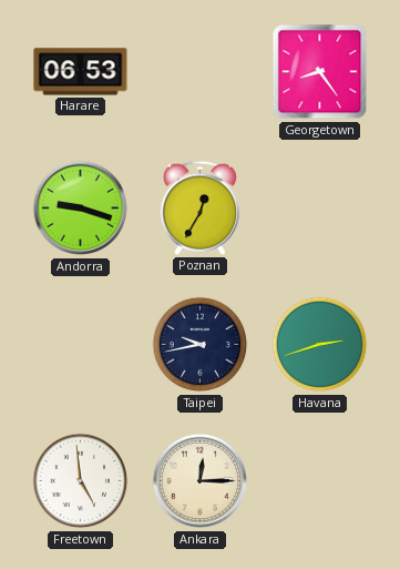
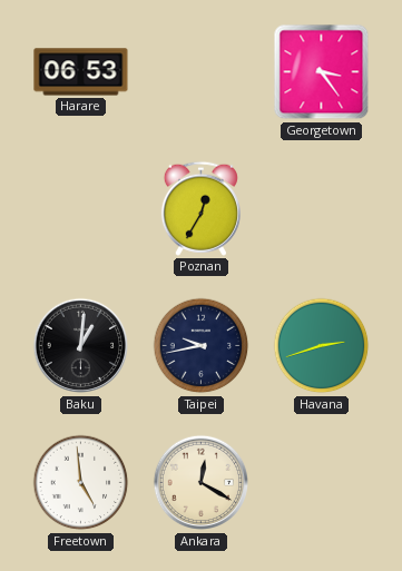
Georgetown: 8:24 -> 3:24 (322, 72)
Andorra: 9:18 -> none (81, 209)
Baku: none -> 1:01 (81, 346)
Ankara: 12:15 -> 12:20 (202, 483)
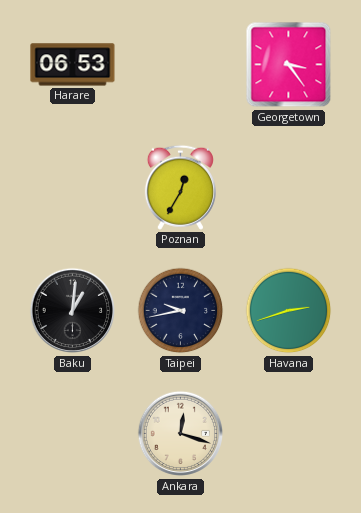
Freetown: 4:59 -> none (81, 483)
Ankara: 12:20 -> 12:18 (181, 434)
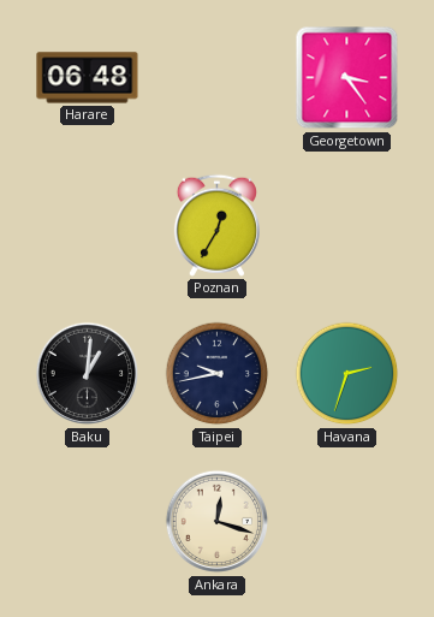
Harare: 06:53 -> 06:48 (88, 78)
Havana: 2:42 -> 2:33 (347, 374)
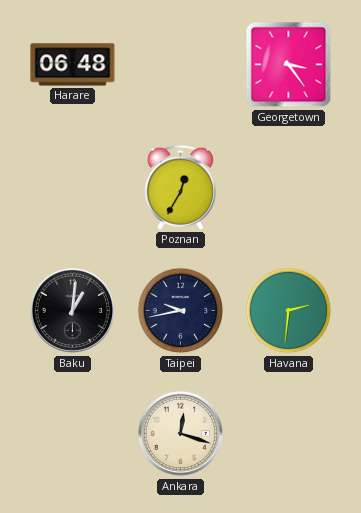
Havana: 2:33 -> 2:31 (289, 311)
